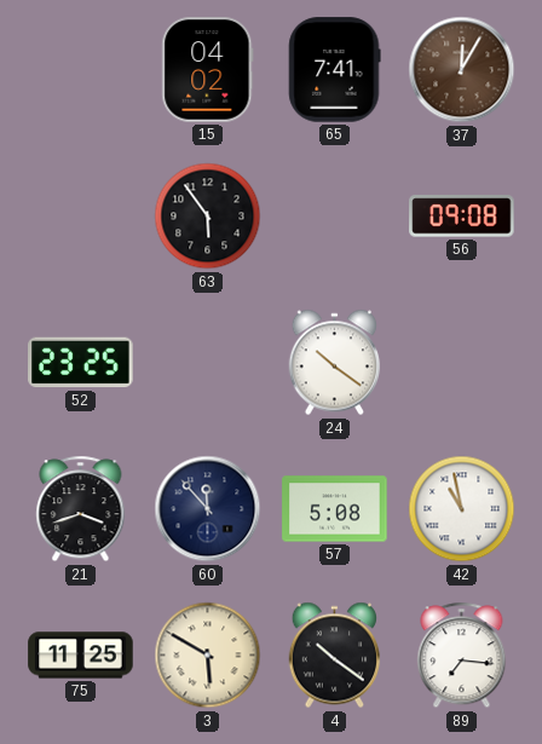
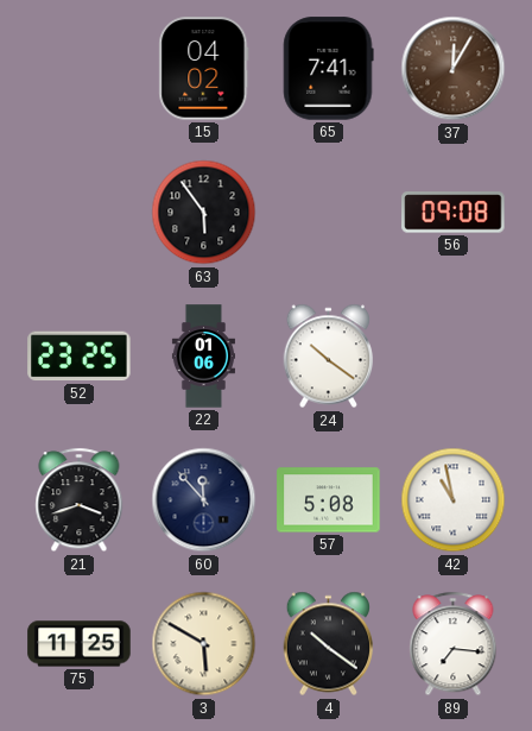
22: none -> 01:06 (203, 357)
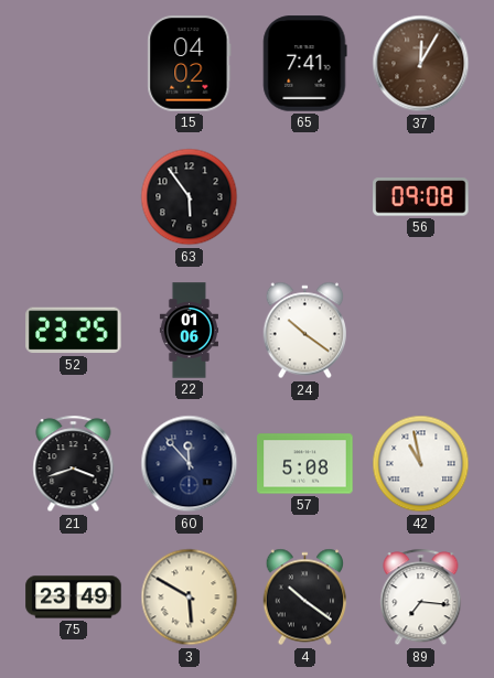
75: 11:25 -> 23:49 (74, 598)
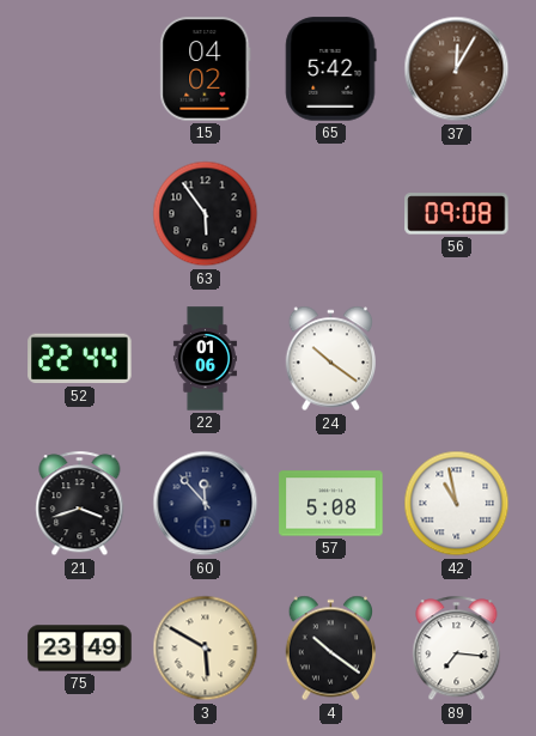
65: 7:41 -> 5:42 (331, 69)
52: 23:25 -> 22:44 (80, 359)
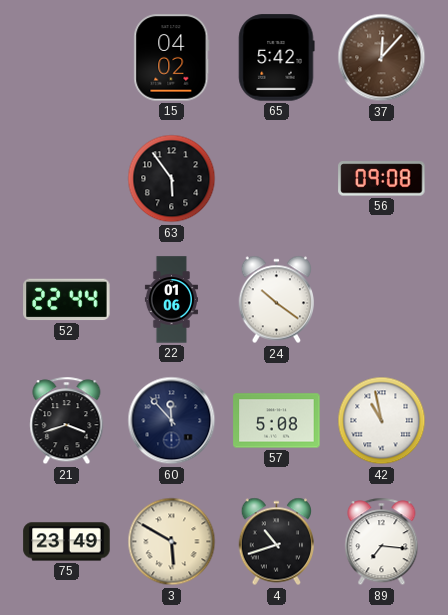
37: 12:05 -> 12:07 (382, 58)
4: 10:21 -> 10:42 (277, 542)
